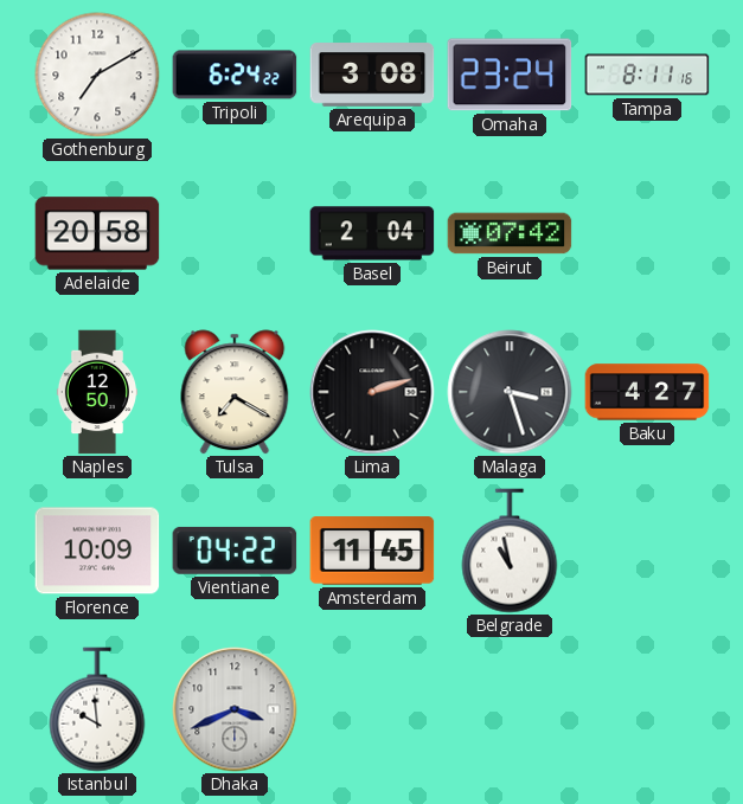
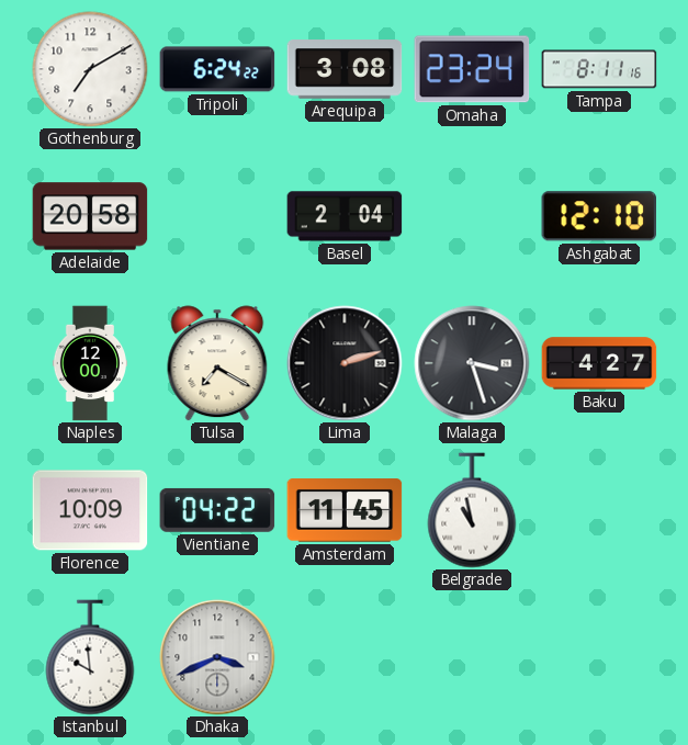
Beirut: 07:42 -> none (510, 233)
Ashgabat: none -> 12:10 (598, 216)
Naples: 12:50 -> 12:00 (89, 363)
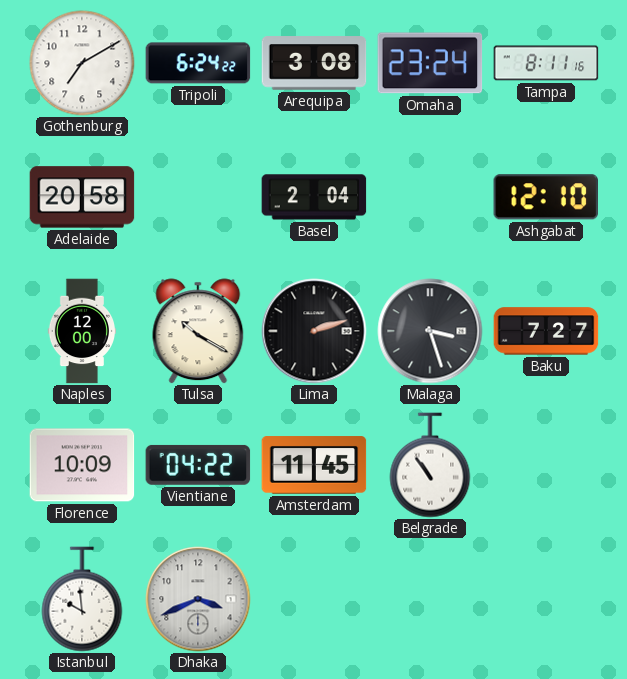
Tulsa: 7:20 -> 10:20 (198, 331)
Baku: 4:27 -> 7:27 (546, 331)
Belgrade: 10:58 -> 10:54 (430, 465)
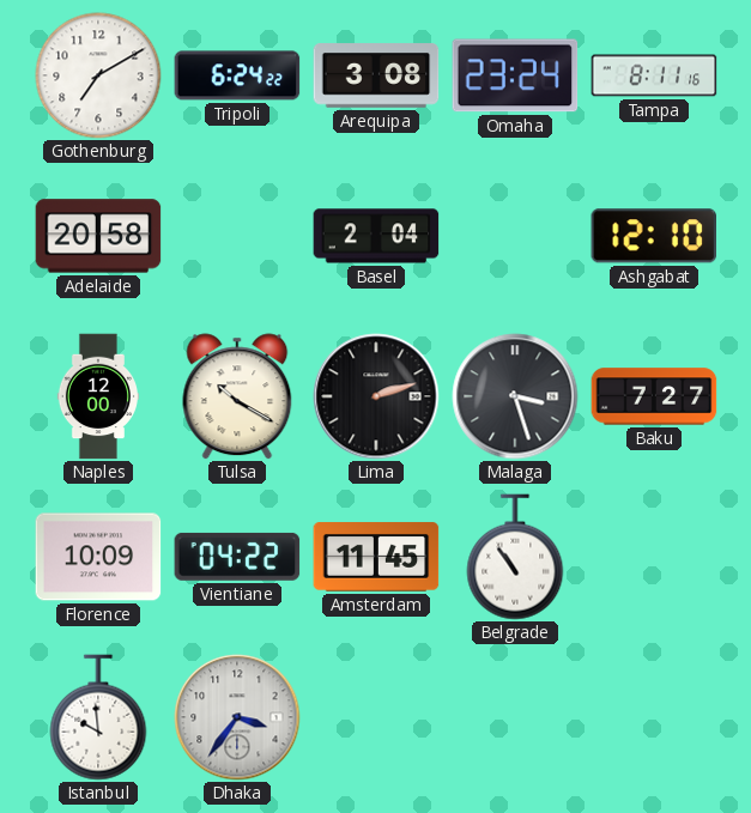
Dhaka: 3:41 -> 3:36 (237, 717)
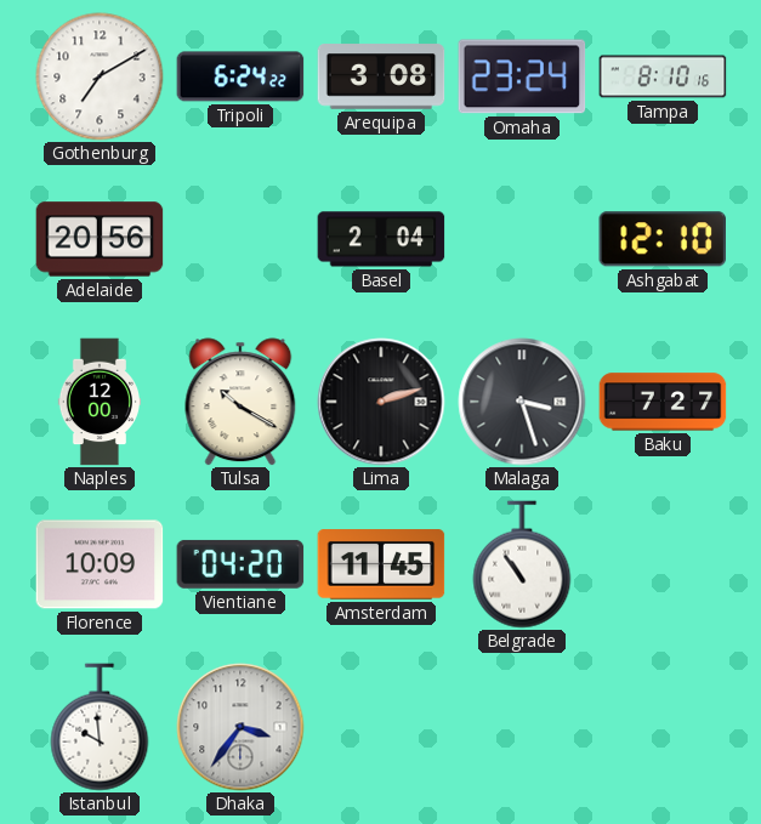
Tampa: 8:11 -> 8:10 (663, 76)
Adelaide: 20:58 -> 20:56 (100, 239)
Vientiane: 04:22 -> 04:20 (240, 564)
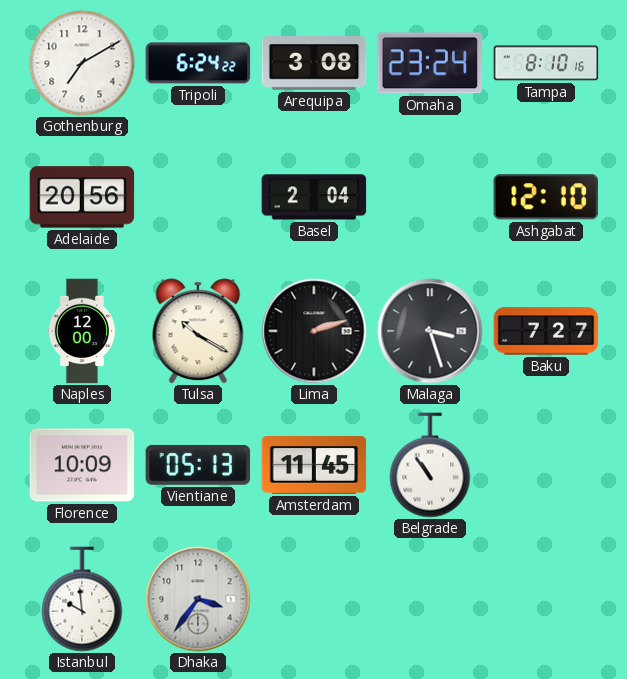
Vientiane: 04:20 -> 05:13 (198, 465)
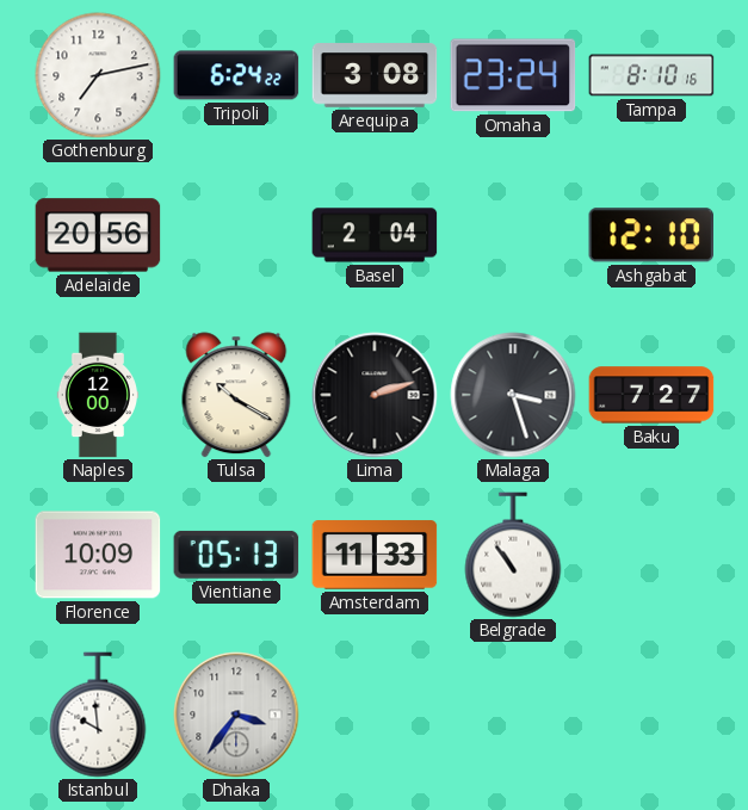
Gothenburg: 7:10 -> 7:13 (98, 75)
Amsterdam: 11:45 -> 11:33 (375, 555)
